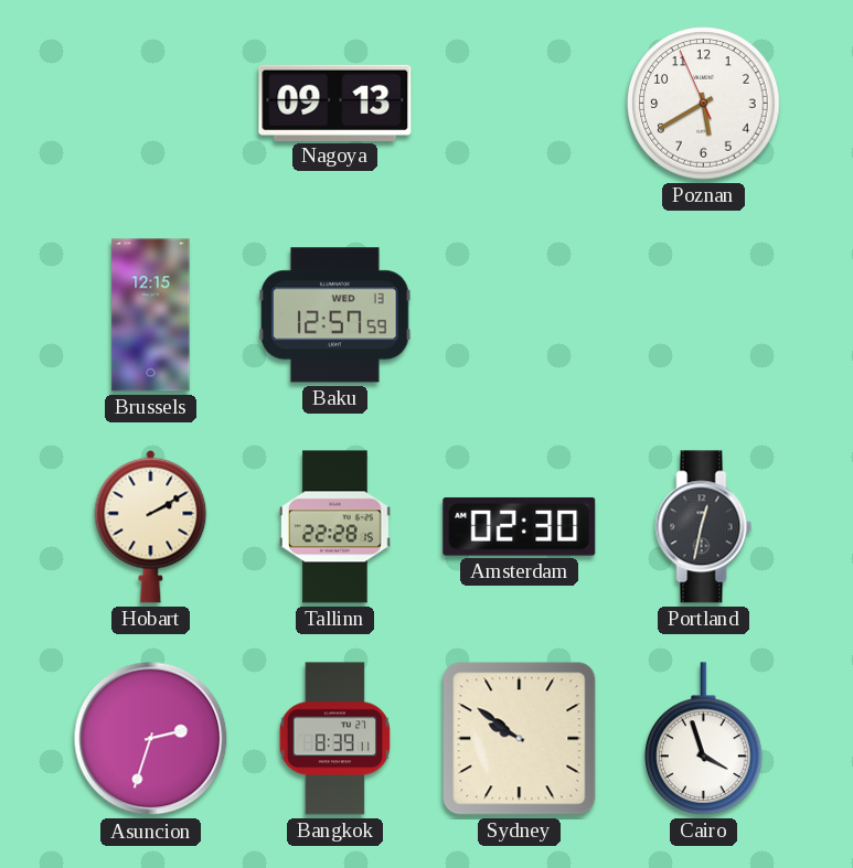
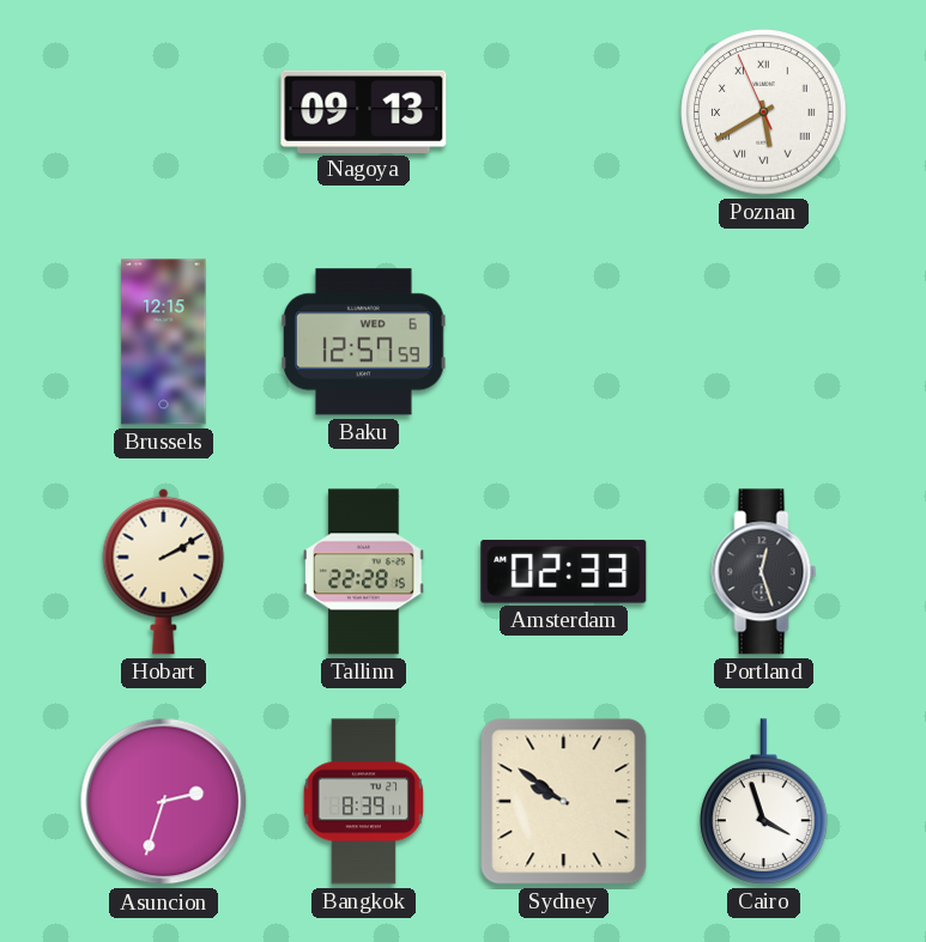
Poznan numerals: Arabic -> Roman (764, 113)
Baku date: WED 13 -> WED 6 (364, 342)
Amsterdam: 02:30 -> 02:33 (564, 571)
Portland: 12:32 -> 12:27 (764, 572)
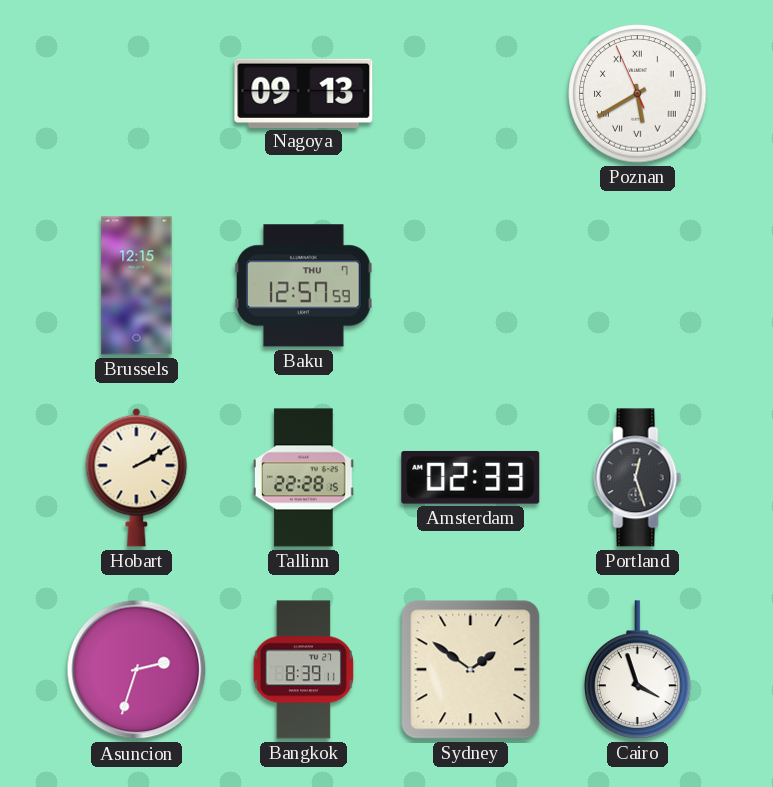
Baku date: WED 6 -> THU 7 (304, 286)
Sydney: 9:51 -> 1:51 (471, 670)
